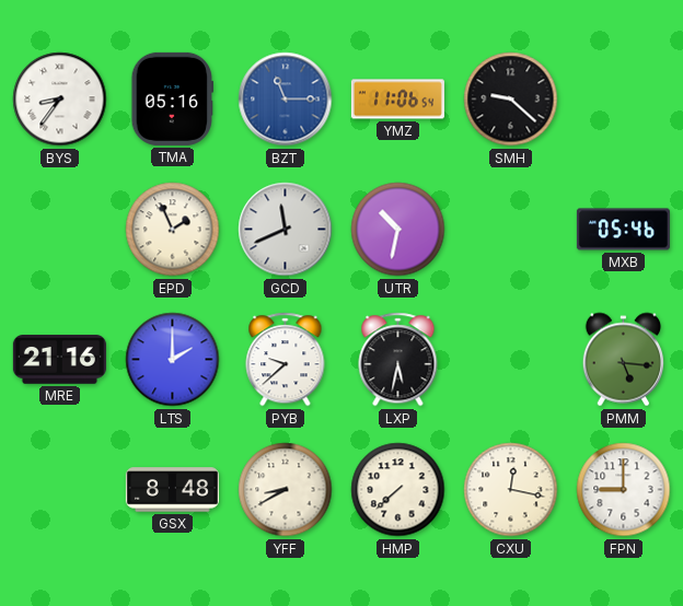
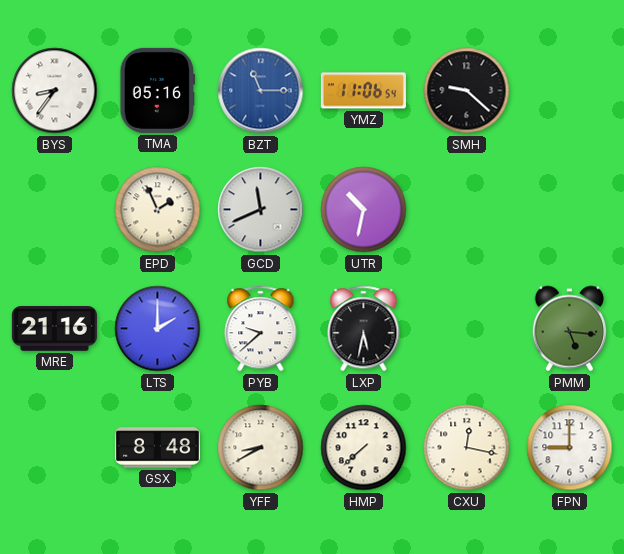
MXB: 05:46 -> none (623, 230)
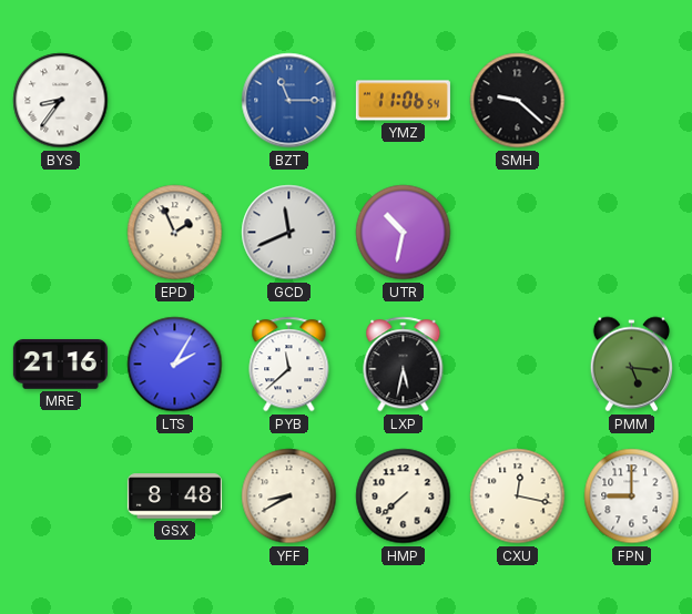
TMA: 05:16 -> none (157, 90)
LTS: 2:00 -> 2:05 (175, 365)
PYB: 9:38 -> 11:38 (289, 365)
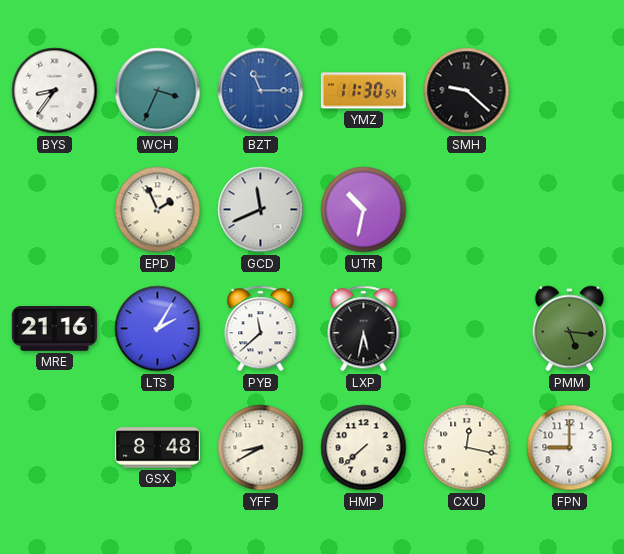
WCH: none -> 3:34 (158, 91)
YMZ: 11:06 -> 11:30 (363, 91)
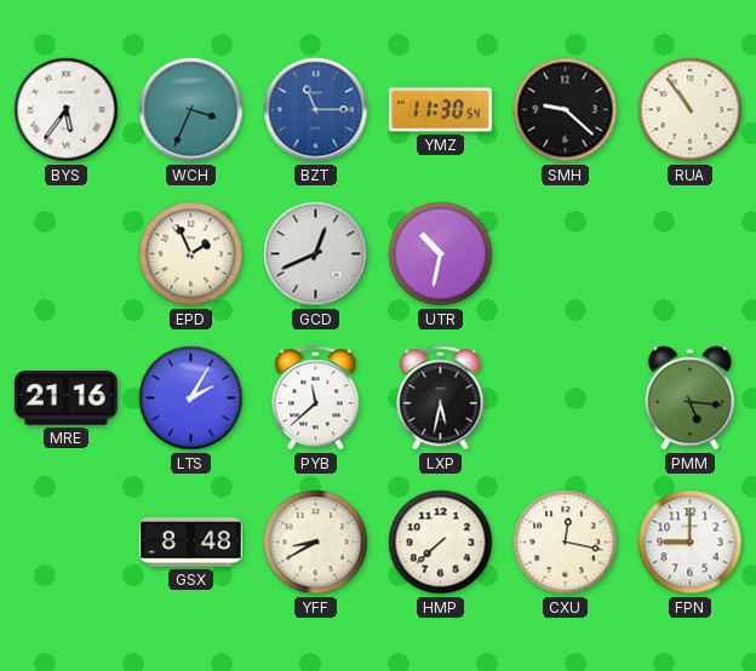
BYS: 8:36 -> 5:36 (67, 110)
RUA: none -> 10:54 (691, 110)
GCD: 11:41 -> 12:41 (316, 254)
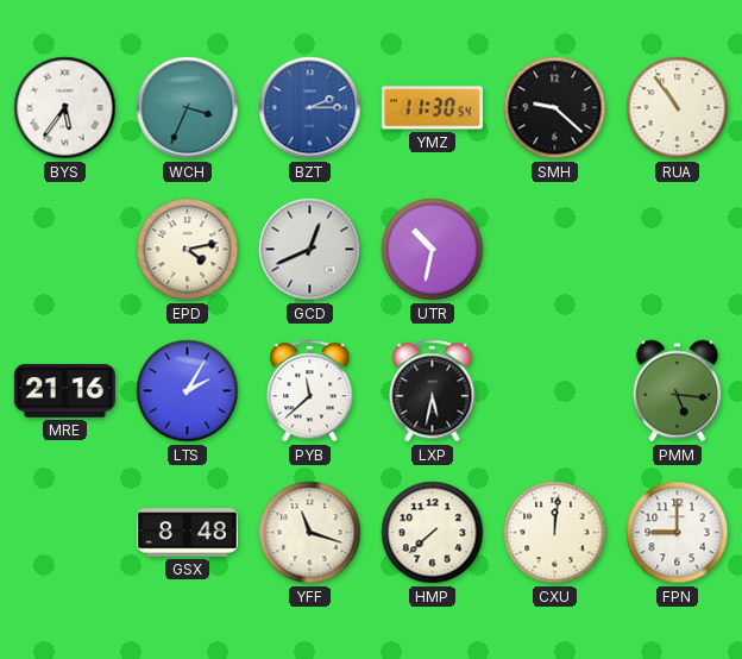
BZT: 11:15 -> 2:15 (310, 108)
EPD: 1:56 -> 4:13 (188, 250)
YFF: 8:40 -> 11:18 (310, 533)
CXU: 12:17 -> 12:01 (555, 533)
